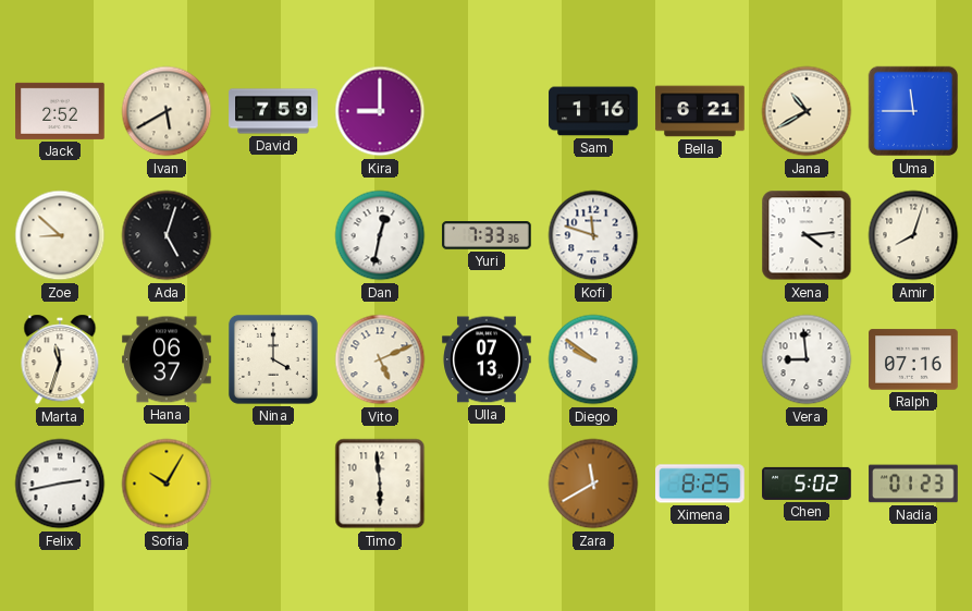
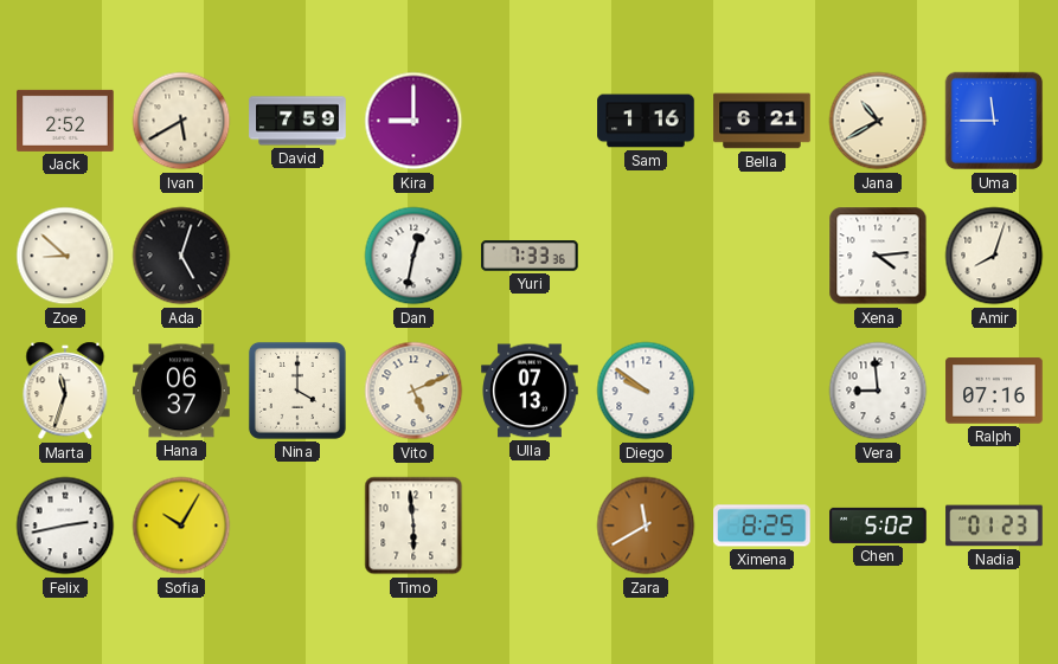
Kofi: 11:48 -> none (593, 235)
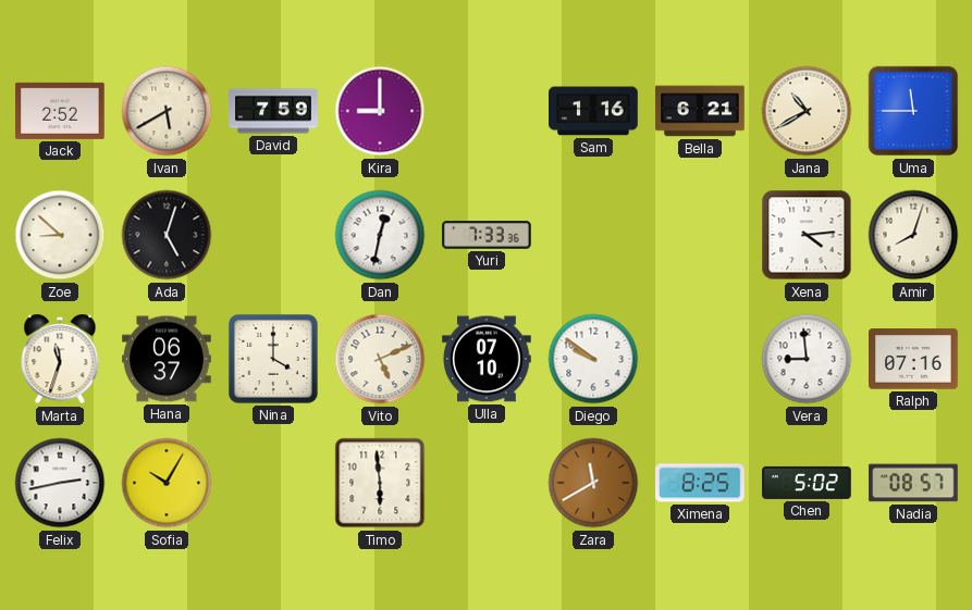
Ulla: 07:13 -> 07:10 (487, 359)
Nadia: 01:23 -> 08:57 (913, 483)
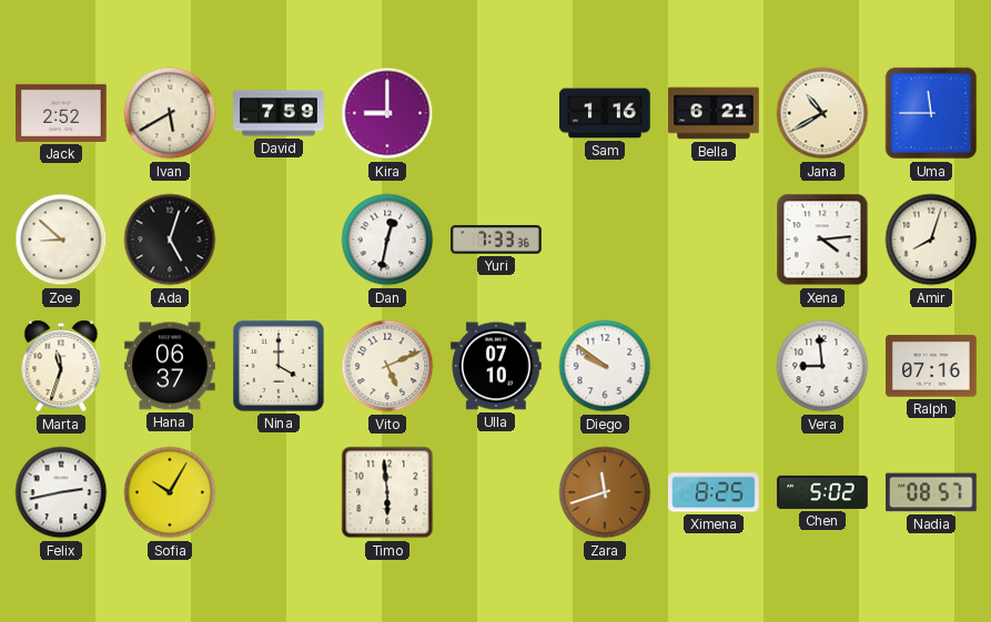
Zara: 11:40 -> 11:42 (605, 492)
